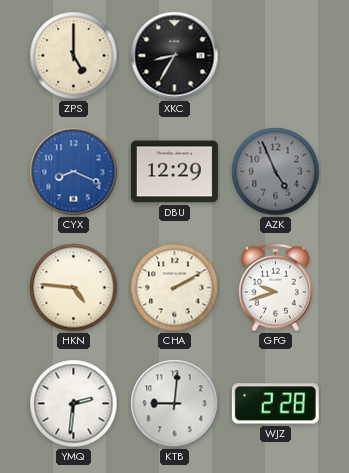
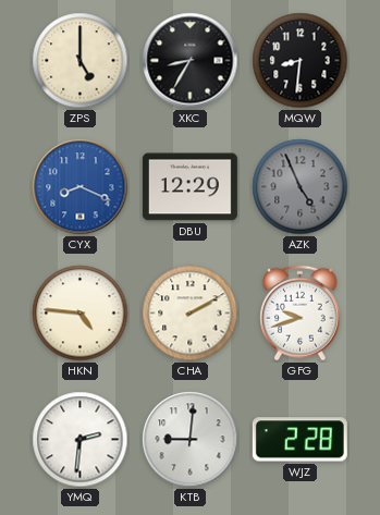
MQW: none -> 8:31 (301, 61)
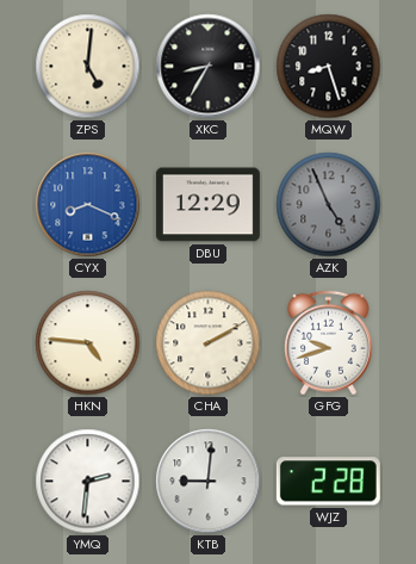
ZPS: 5:00 -> 5:01 (88, 67)
MQW: 8:31 -> 8:27 (329, 67)
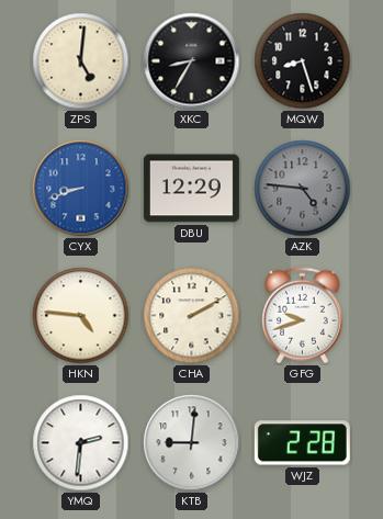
CYX: 8:19 -> 8:42 (81, 189)
AZK: 4:56 -> 4:46 (303, 189)
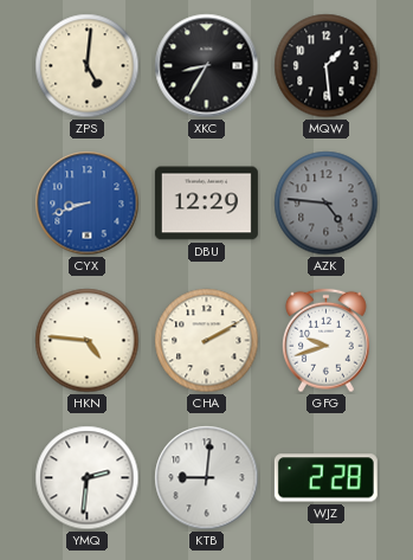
MQW: 8:27 -> 1:29 (327, 66)
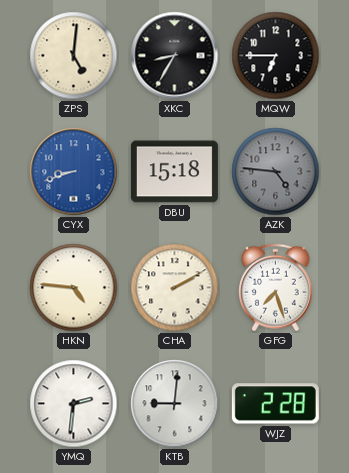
MQW: 1:29 -> 6:45 (276, 56)
DBU: 12:29 -> 15:18 (174, 172)
GFG: 9:42 -> 7:27 (276, 288)
